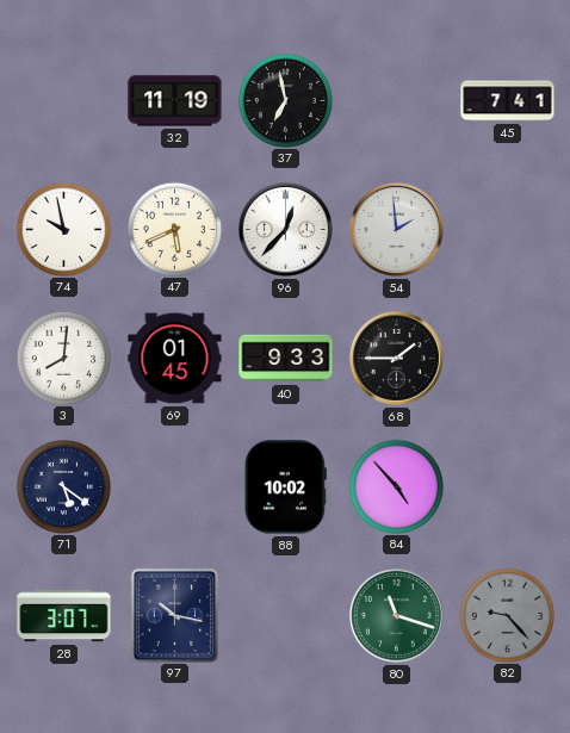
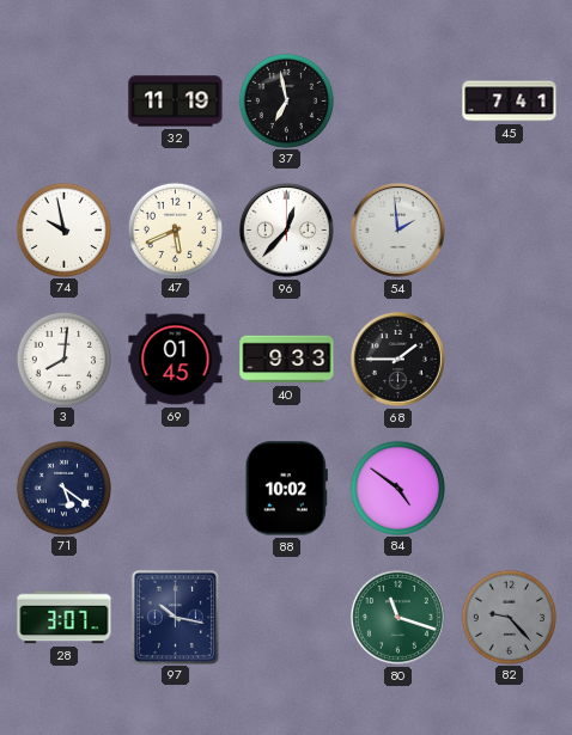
84: 4:53 -> 4:51 (397, 488)
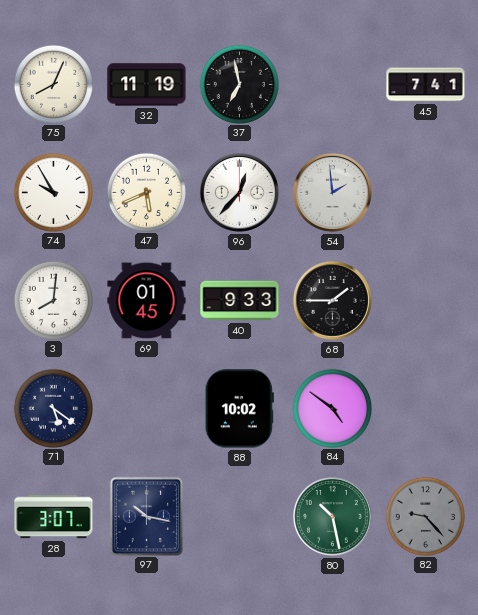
75: none -> 8:04 (53, 84)
74: 9:58 -> 9:55 (53, 192)
80: 11:18 -> 10:28 (332, 516)
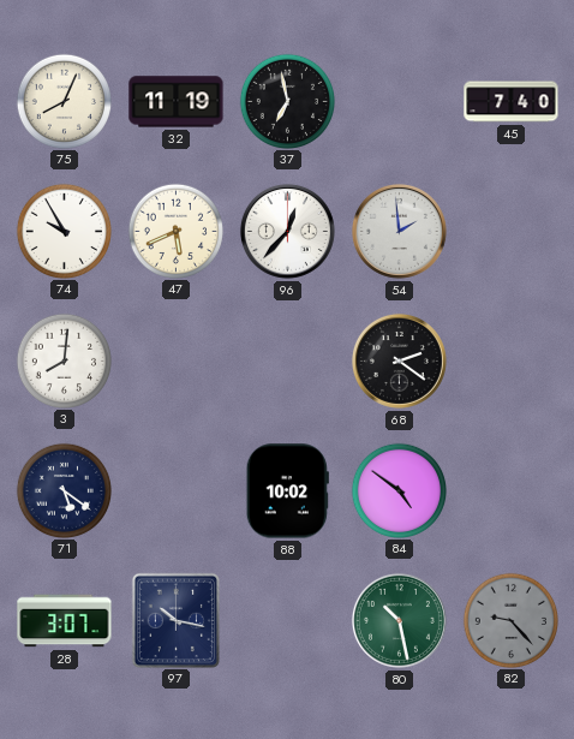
45: 7:41 -> 7:40 (512, 102)
69: 01:45 -> none (147, 301)
40: 9:33 -> none (240, 301)
68: 1:45 -> 2:21 (399, 360)
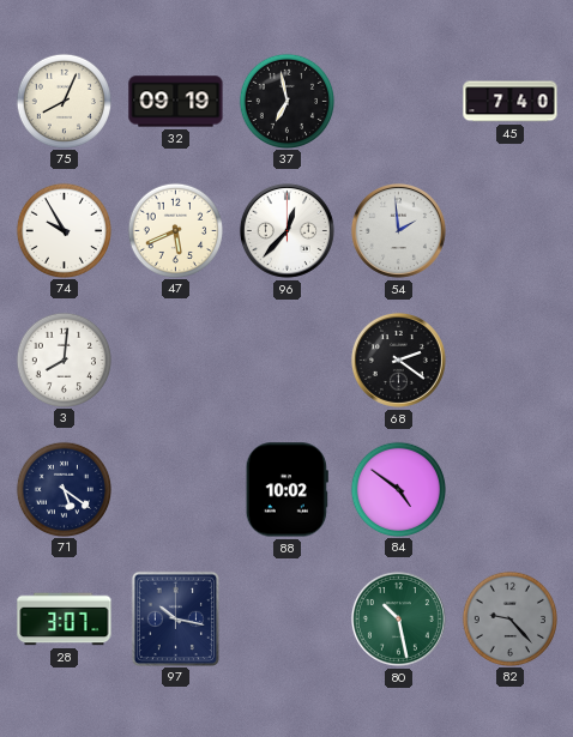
32: 11:19 -> 09:19 (176, 102)
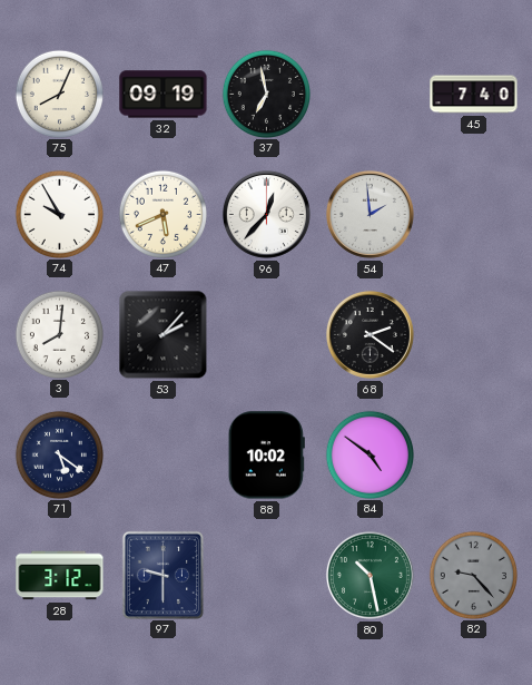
53: none -> 2:07 (164, 335)
28: 3:07 -> 3:12 (60, 576)
97: 10:17 -> 9:30 (162, 575)
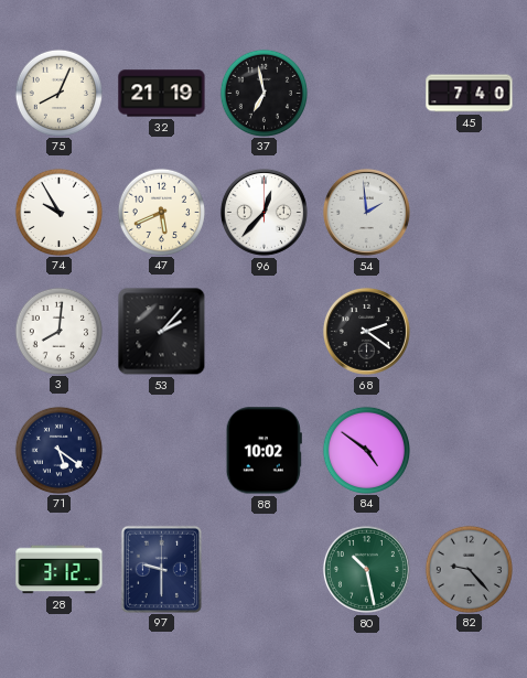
32: 09:19 -> 21:19 (162, 94)
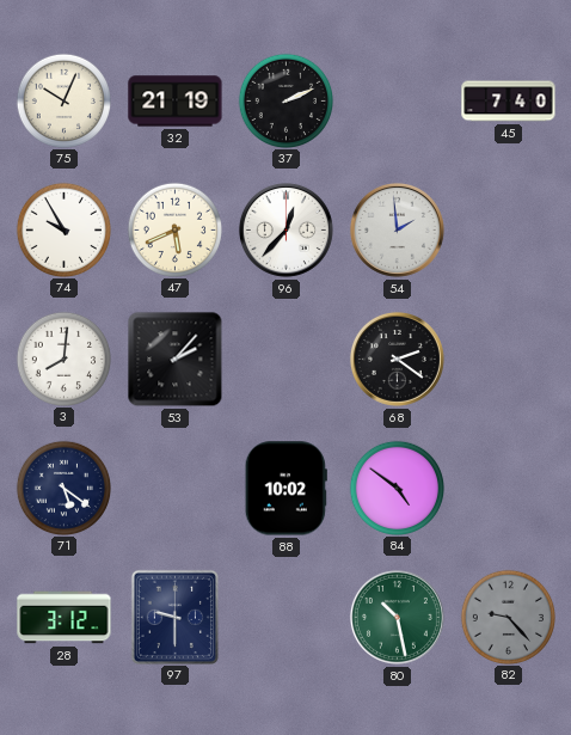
75: 8:04 -> 10:04 (63, 100)
37: 6:58 -> 2:11 (285, 100)
